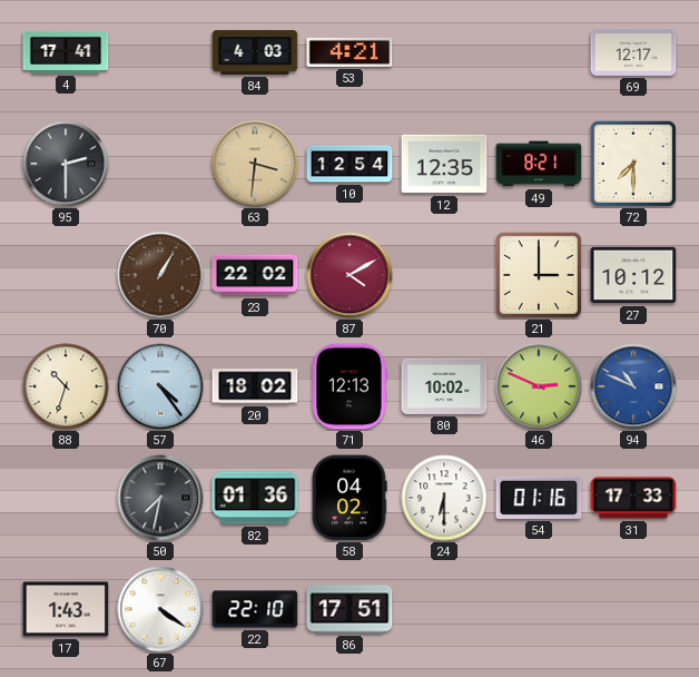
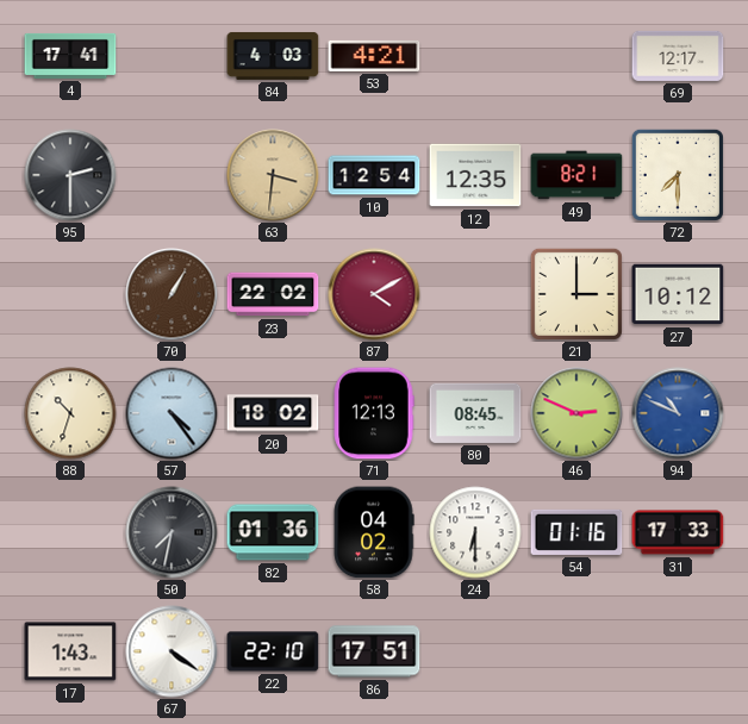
80: 10:02 -> 08:45 (475, 413)
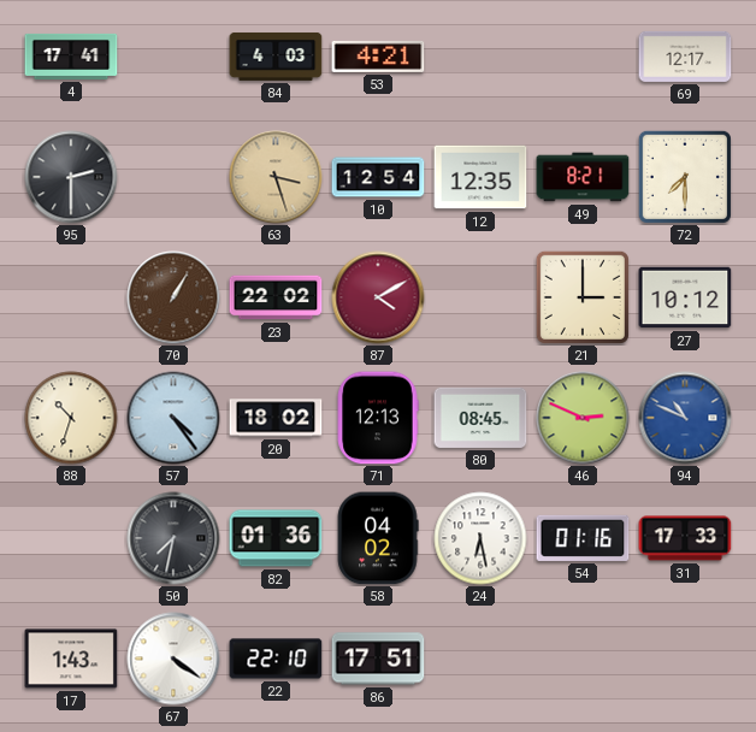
63: 3:31 -> 3:27 (276, 177)
24: 6:30 -> 6:28 (480, 538)
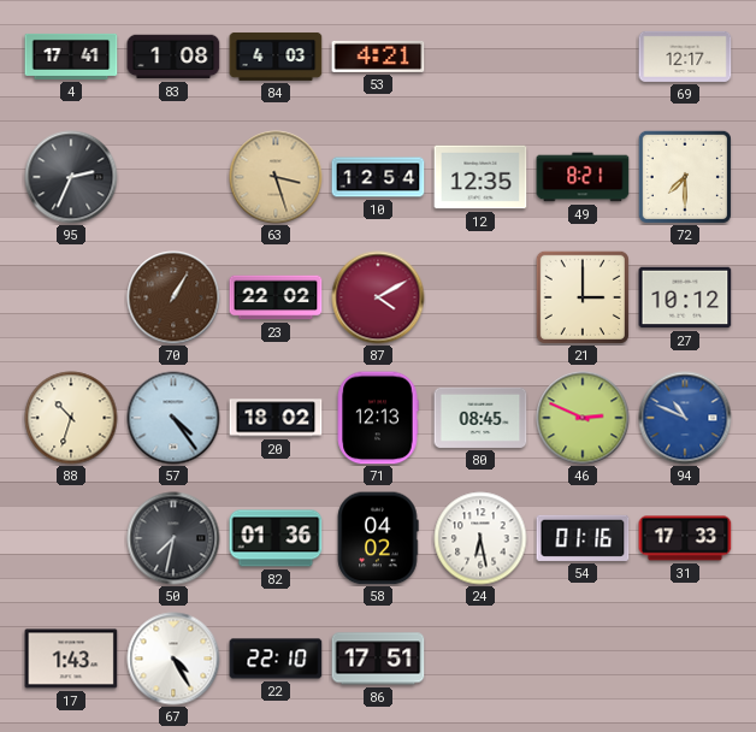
83: none -> 1:08 (173, 57)
95: 2:30 -> 2:34 (71, 177)
67: 4:21 -> 4:25 (173, 659)
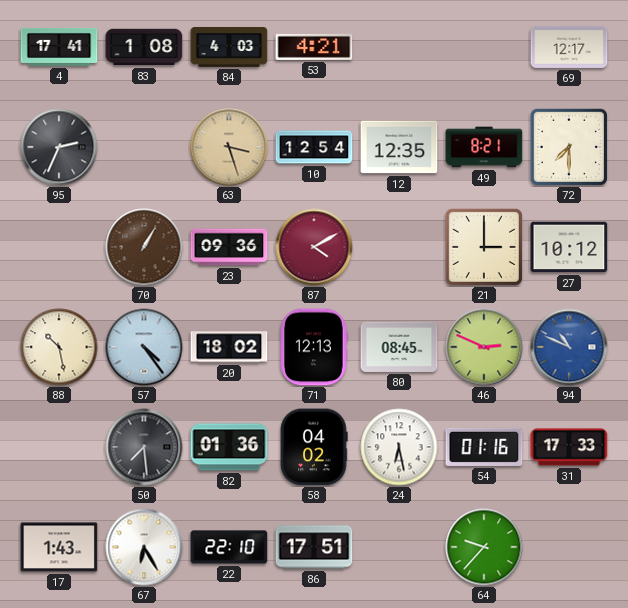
23: 22:02 -> 09:36 (229, 247)
88: 10:33 -> 10:28 (59, 347)
50: 7:32 -> 7:29 (144, 447)
67: 4:25 -> 6:25 (144, 547)
64: none -> 9:37 (484, 547)
